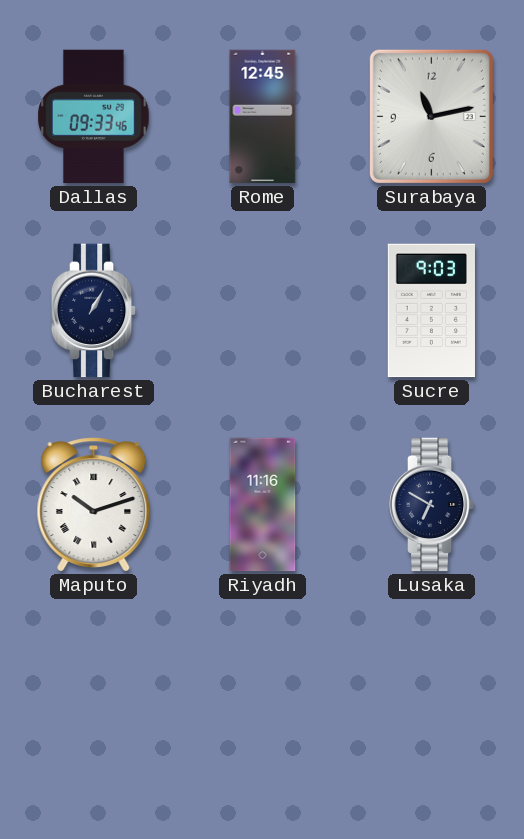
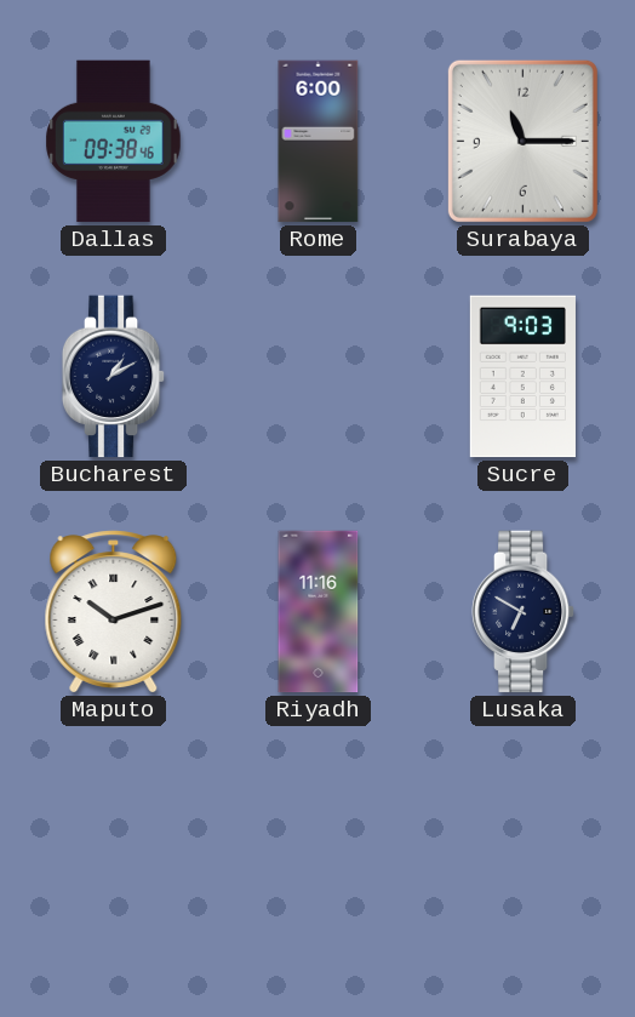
Dallas: 09:33 -> 09:38 (114, 142)
Rome: 12:45 -> 6:00 (319, 142)
Surabaya: 11:13 -> 11:15 (522, 141)
Bucharest: 1:05 -> 1:10 (114, 377)
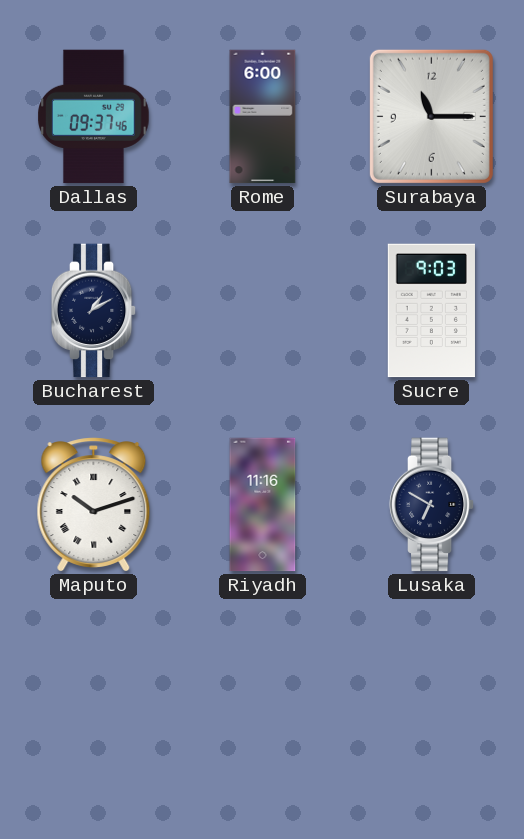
Dallas: 09:38 -> 09:37 (94, 117)
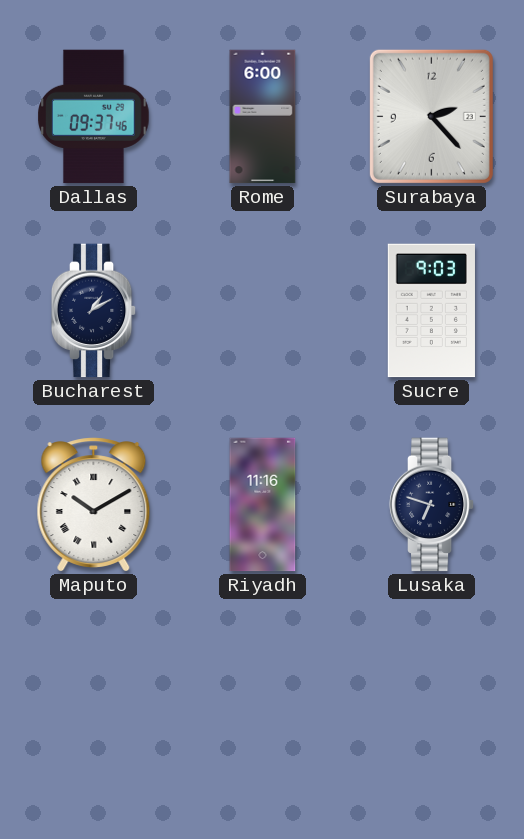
Surabaya: 11:15 -> 2:23 (431, 116)
Maputo: 10:12 -> 10:10 (94, 505)
Lusaka: 6:50 -> 6:48 (432, 505)
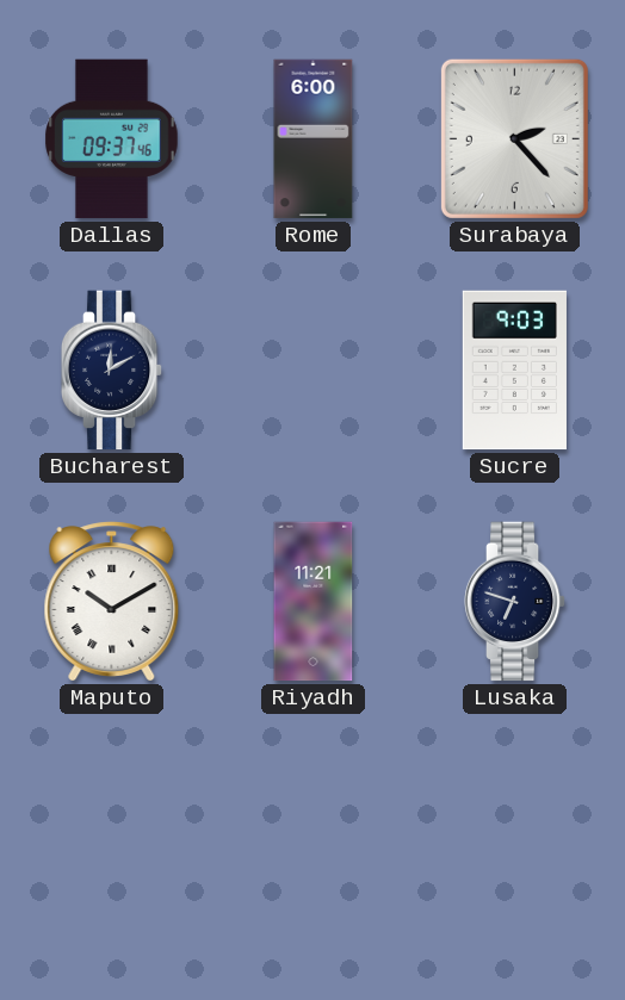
Bucharest: 1:10 -> 12:10 (112, 371)
Riyadh: 11:16 -> 11:21 (314, 602)
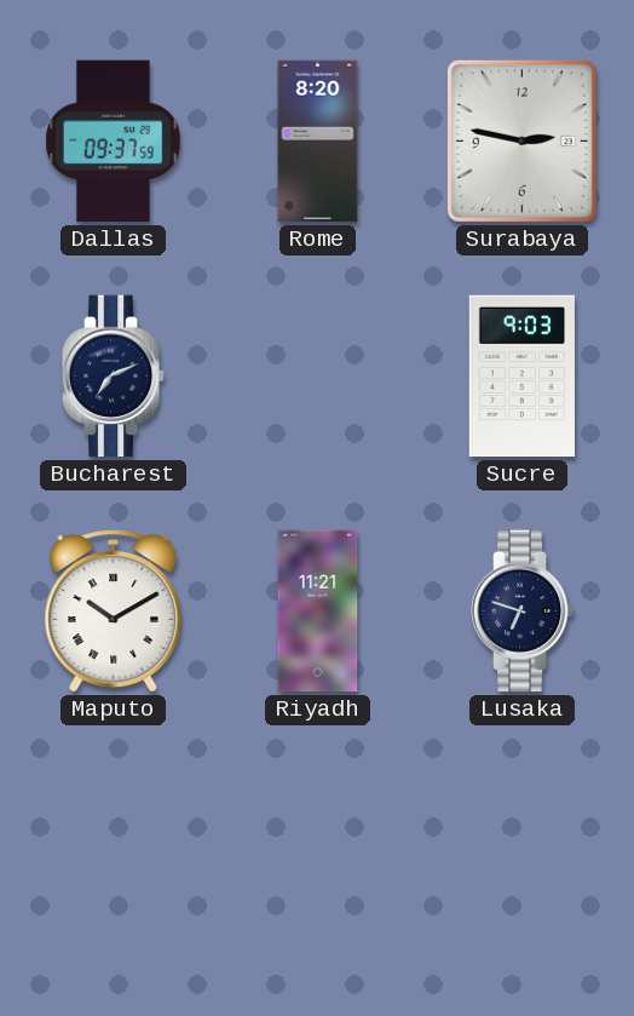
Dallas: 09:37:46 -> 09:37:59 (114, 142)
Rome: 6:00 -> 8:20 (318, 142)
Surabaya: 2:23 -> 2:47 (521, 140)
Bucharest: 12:10 -> 7:11 (114, 377)
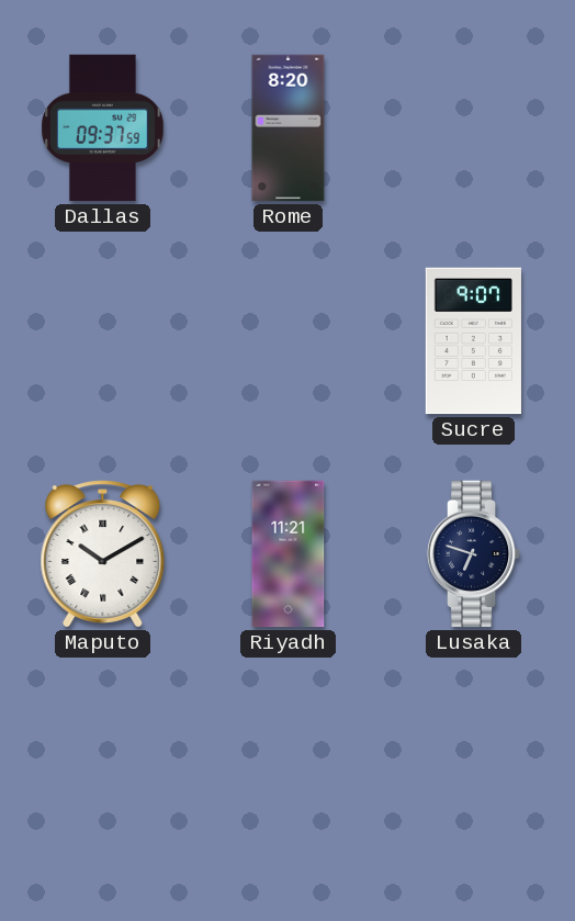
Surabaya: 2:47 -> none (521, 140)
Bucharest: 7:11 -> none (114, 377)
Sucre: 9:03 -> 9:07 (473, 341)
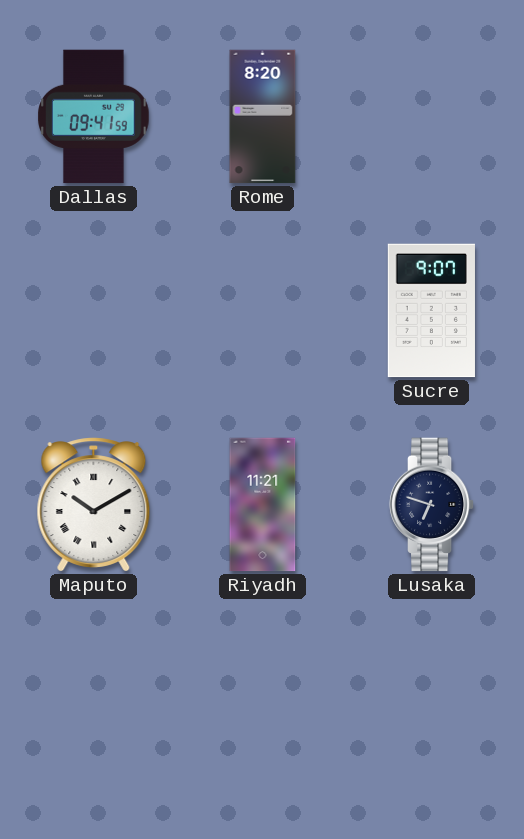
Dallas: 09:37 -> 09:41 (94, 117)
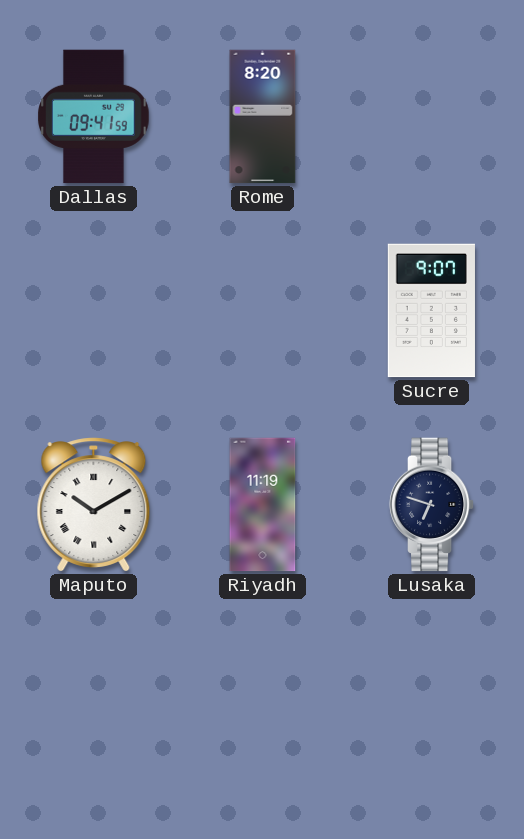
Riyadh: 11:21 -> 11:19 (263, 505)
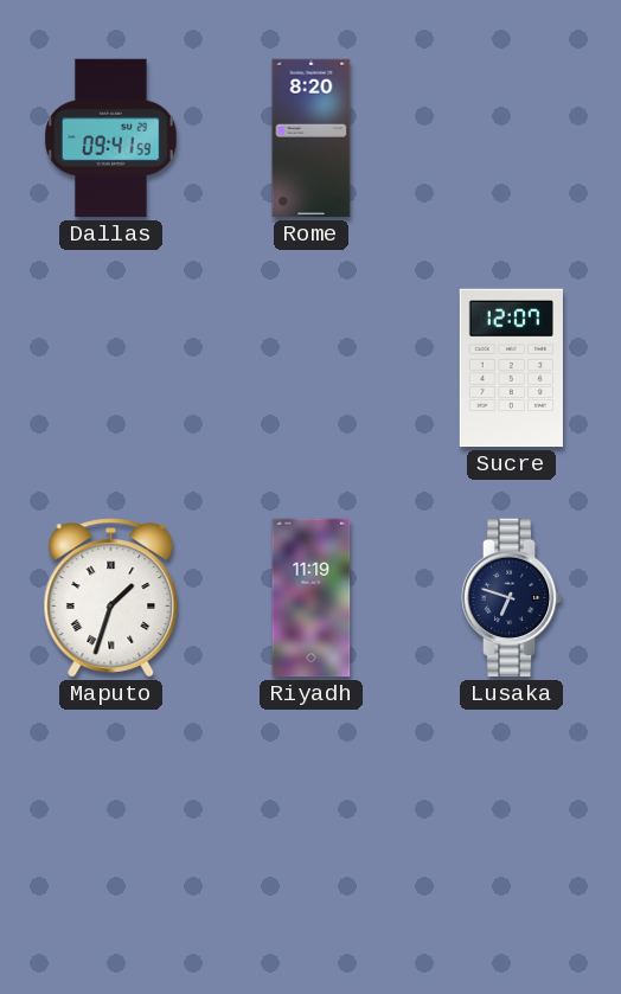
Sucre: 9:07 -> 12:07 (511, 368)
Maputo: 10:10 -> 1:33 (111, 598)
